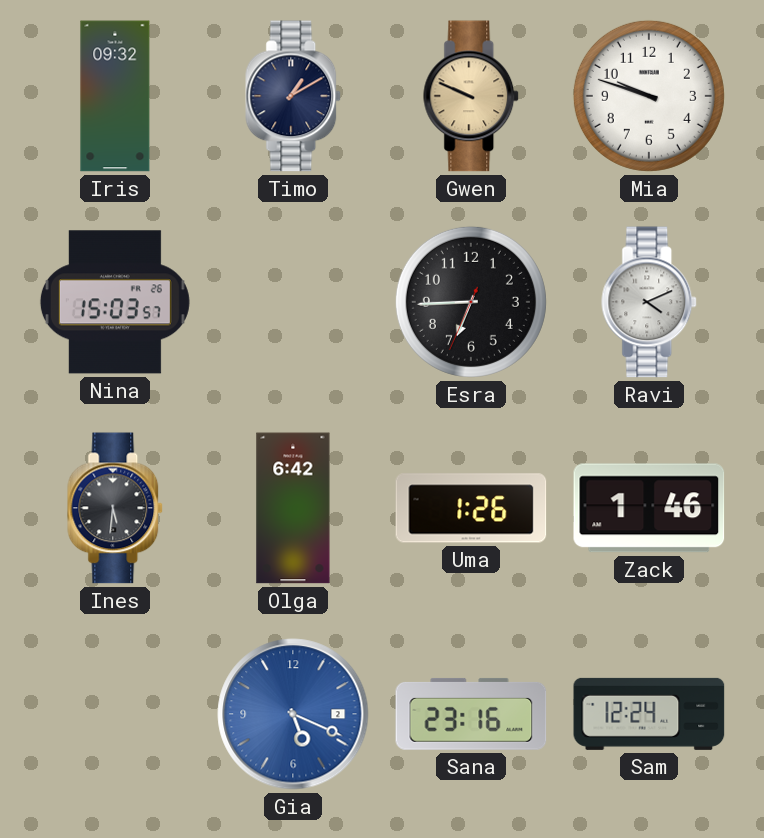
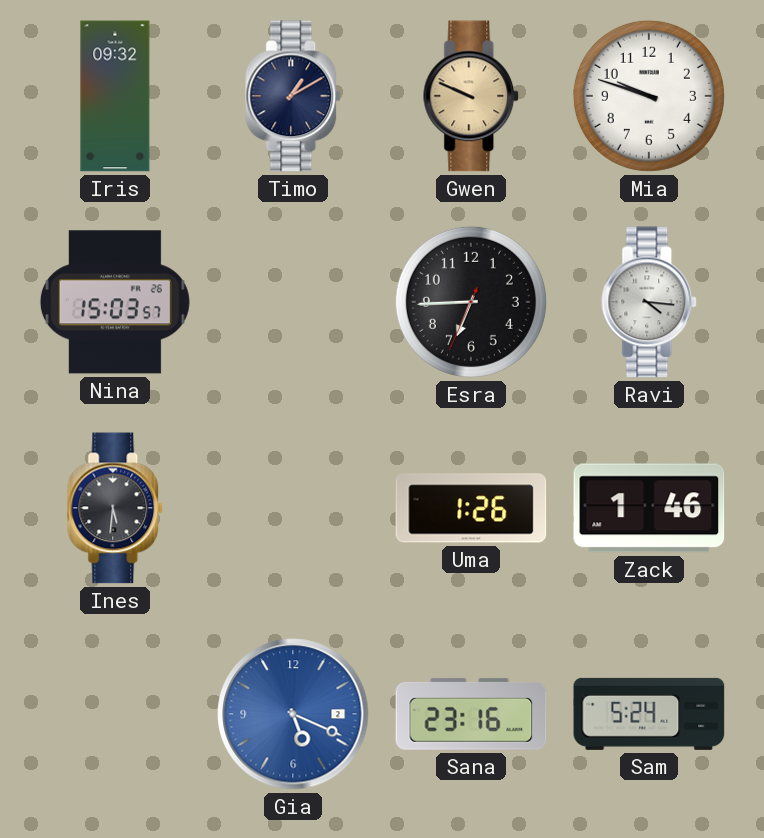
Ravi: 4:11 -> 4:16 (650, 302)
Olga: 6:42 -> none (293, 508)
Sam: 12:24 -> 5:24 (649, 714)
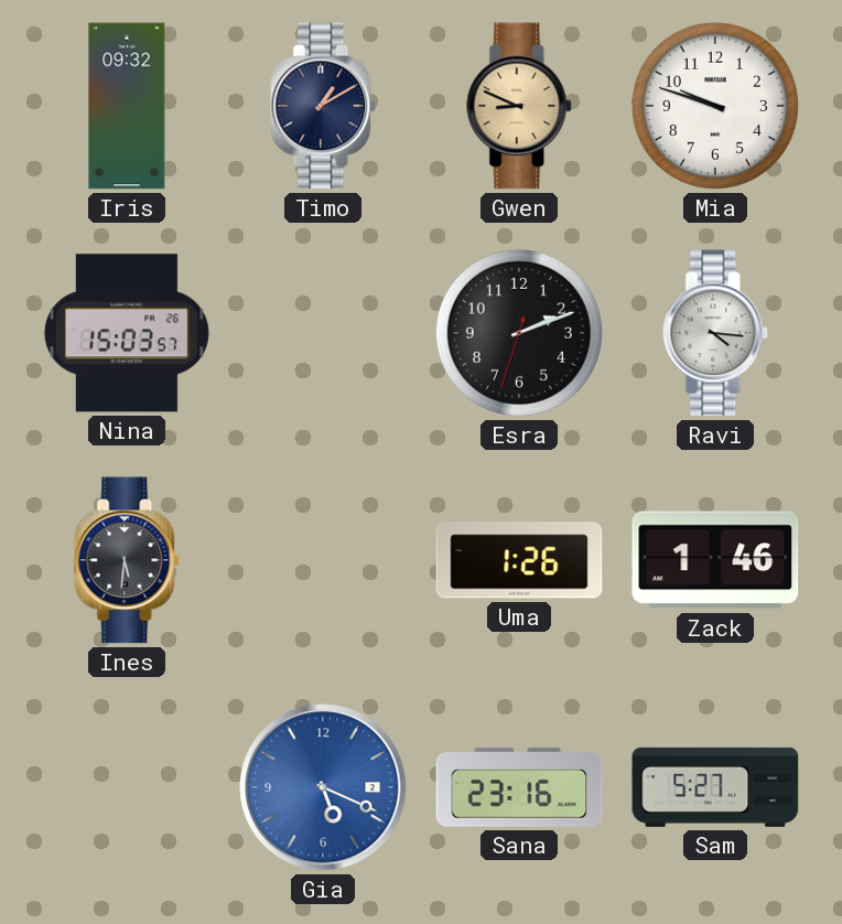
Gwen: 9:49 -> 8:49 (520, 106)
Esra: 6:44 -> 2:11 (519, 333)
Sam: 5:24 -> 5:27 (715, 787)
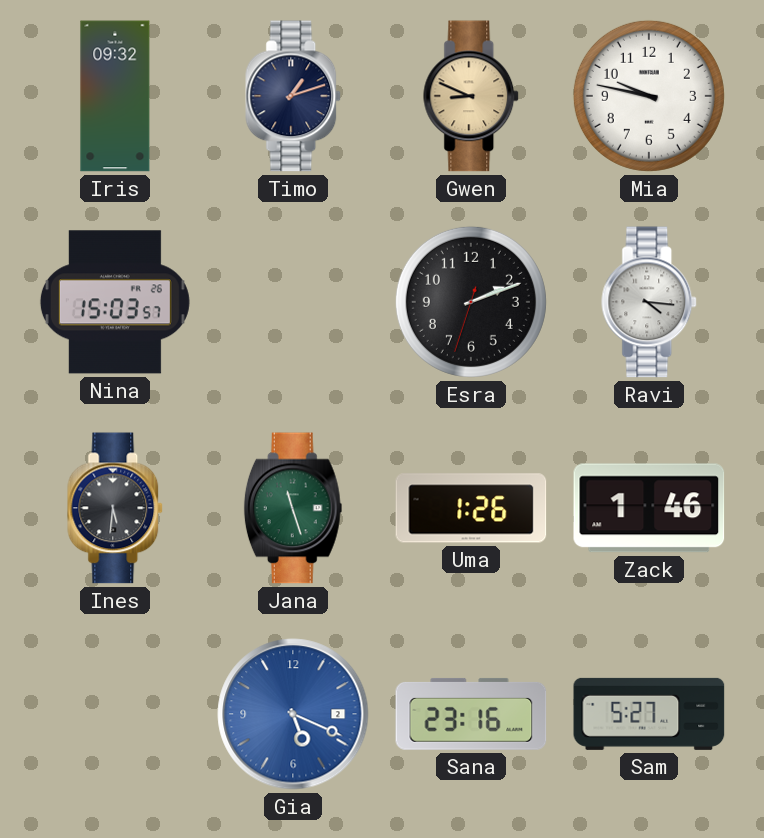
Timo: 1:10 -> 1:12 (294, 96)
Mia: 9:48 -> 9:47 (649, 96)
Jana: none -> 11:27 (293, 508)
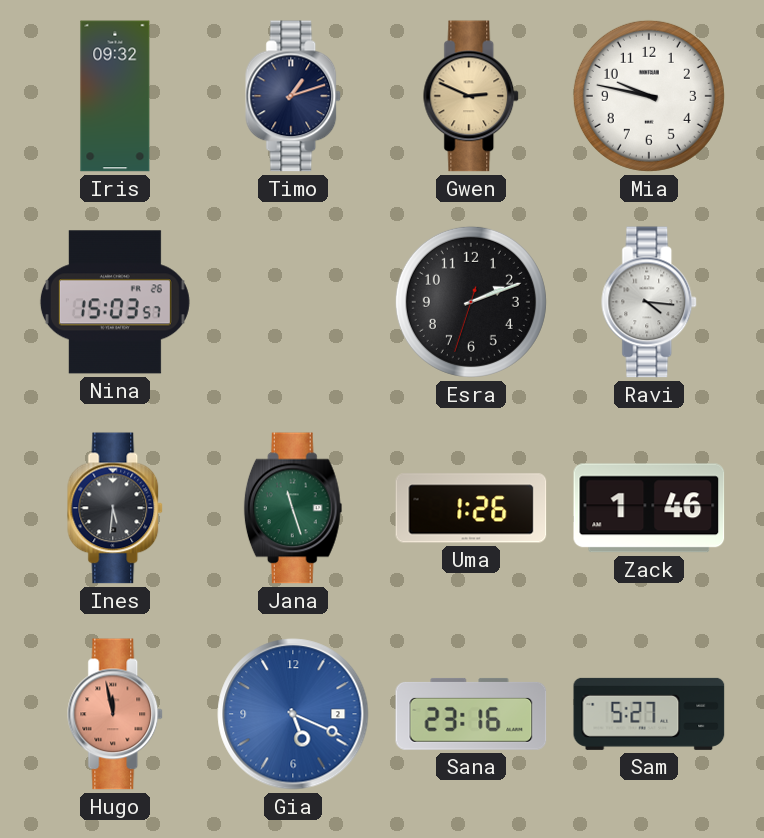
Gwen: 8:49 -> 2:49 (472, 96)
Hugo: none -> 11:58 (116, 714)
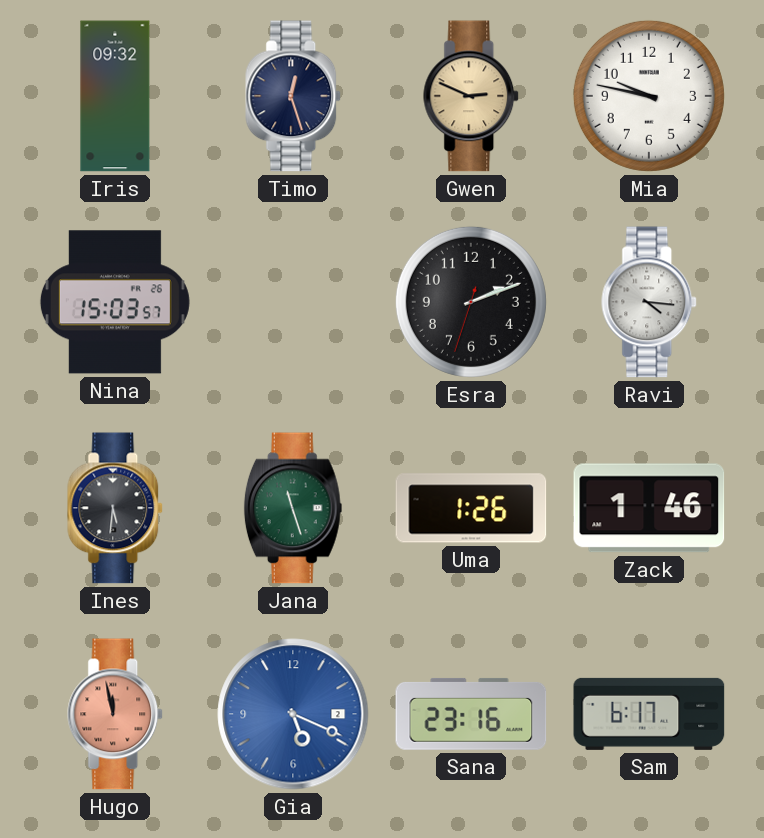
Timo: 1:12 -> 12:27 (294, 96)
Sam: 5:27 -> 6:17 (649, 714)
